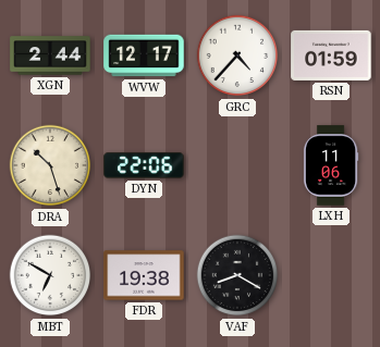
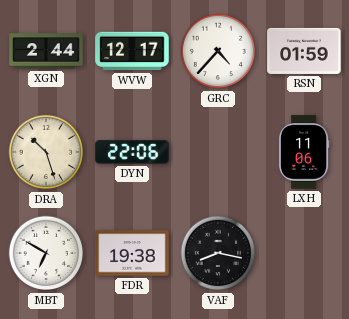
VAF: 8:20 -> 8:17 (218, 253)
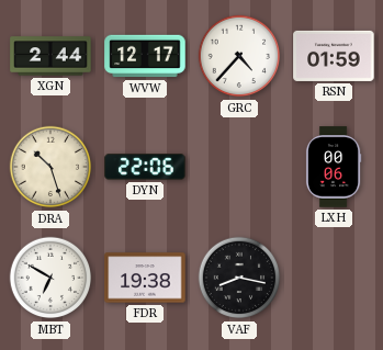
LXH: 11:06 -> 00:06 (334, 167)
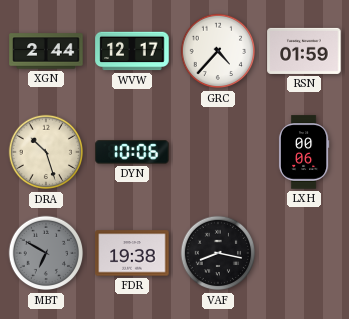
DYN: 22:06 -> 10:06 (132, 152)
MBT dial: white -> grey (46, 253)
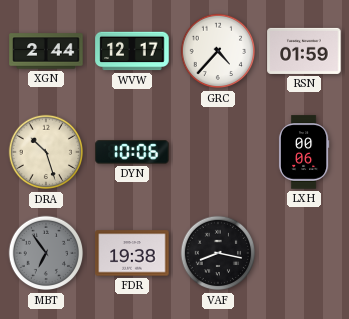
MBT: 6:50 -> 6:54 (46, 253)
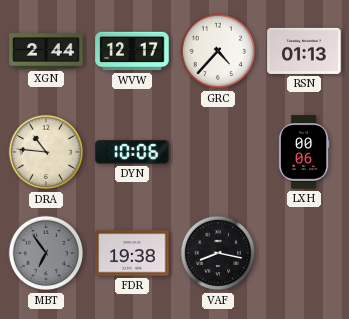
RSN: 01:59 -> 01:13 (304, 51)
DRA: 10:27 -> 10:46 (46, 152)
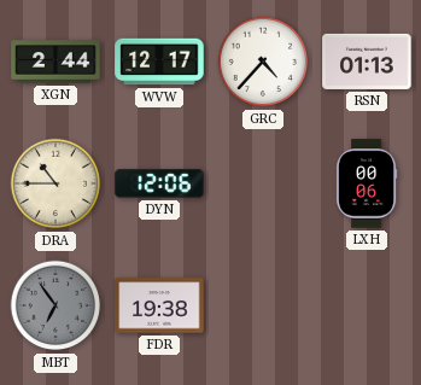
DRA: 10:46 -> 10:45 (55, 183)
DYN: 10:06 -> 12:06 (159, 183)
VAF: 8:17 -> none (218, 253)
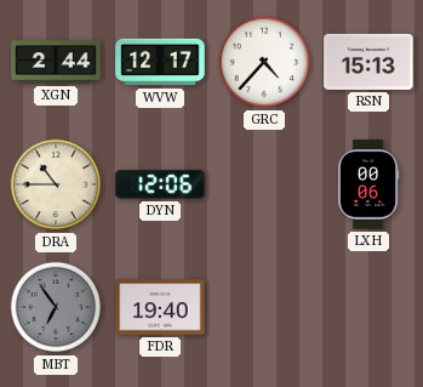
RSN: 01:13 -> 15:13 (368, 62)
FDR: 19:38 -> 19:40 (160, 307)
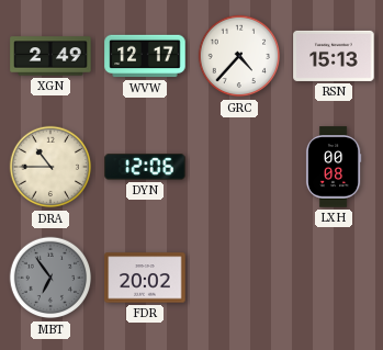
XGN: 2:44 -> 2:49 (50, 56)
LXH: 00:06 -> 00:08 (334, 167)
FDR: 19:40 -> 20:02 (145, 278)
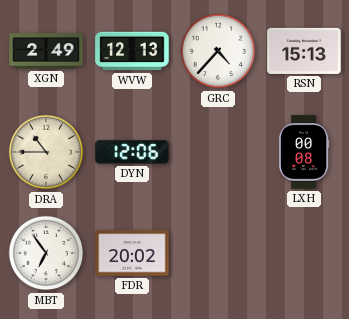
WVW: 12:17 -> 12:13 (132, 51)
MBT dial: grey -> white (46, 253)
